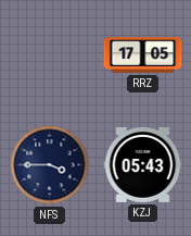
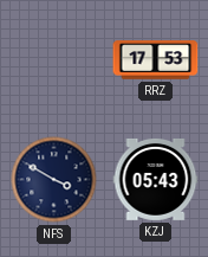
RRZ: 17:05 -> 17:53 (156, 60)
NFS: 3:45 -> 3:50 (54, 180)
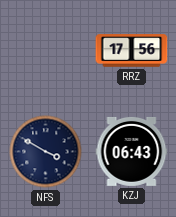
RRZ: 17:53 -> 17:56 (132, 51)
KZJ: 05:43 -> 06:43 (132, 151)
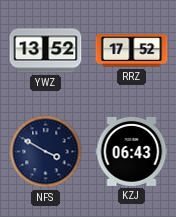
YWZ: none -> 13:52 (46, 51)
RRZ: 17:56 -> 17:52 (132, 51)
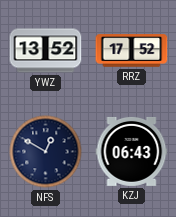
NFS: 3:50 -> 12:50 (46, 152)
